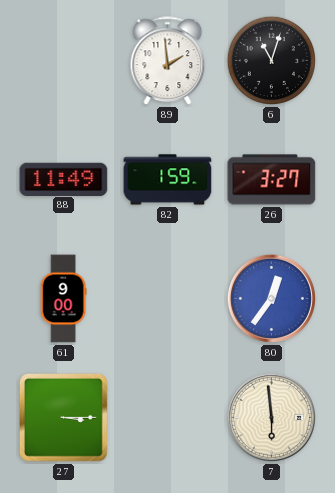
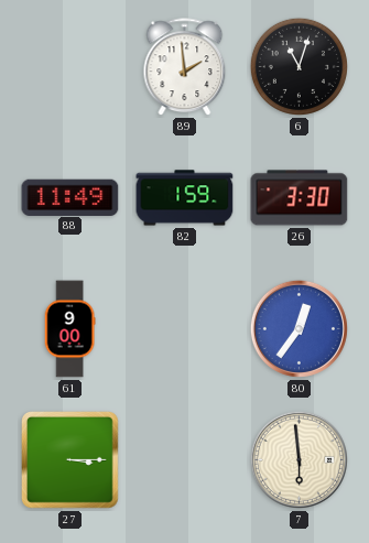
26: 3:27 -> 3:30 (300, 198)
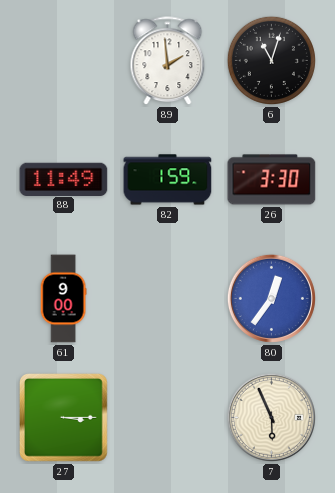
7: 5:59 -> 5:56 (271, 417)
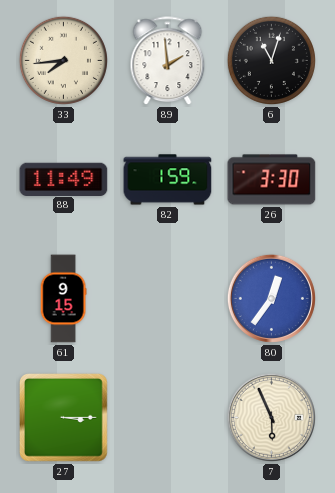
33: none -> 7:44 (63, 60)
61: 9:00 -> 9:15 (63, 299)
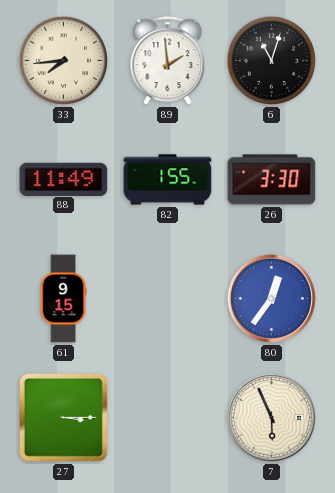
82: 1:59 -> 1:55 (168, 180)
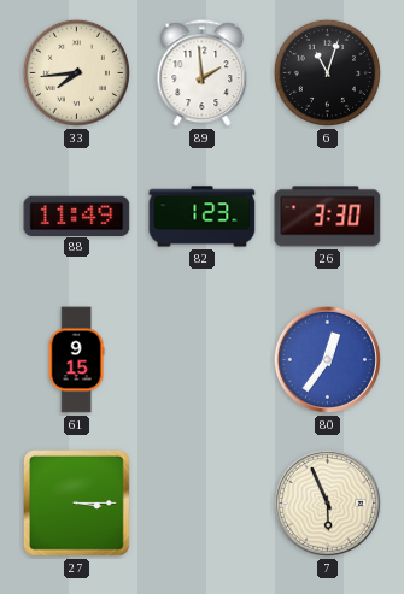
82: 1:55 -> 1:23 (203, 217)
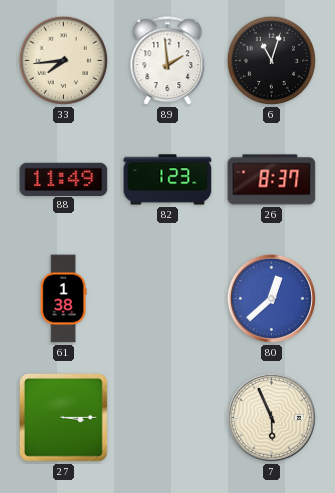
26: 3:30 -> 8:37 (272, 180)
61: 9:15 -> 1:38 (63, 299)
80: 12:36 -> 12:38 (271, 298)
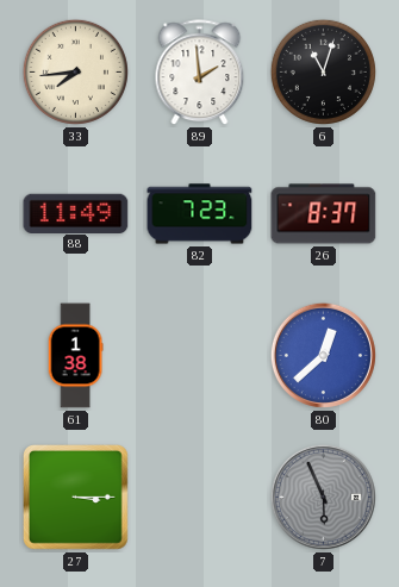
82: 1:23 -> 7:23 (200, 214)
7 dial: cream -> grey (323, 497)
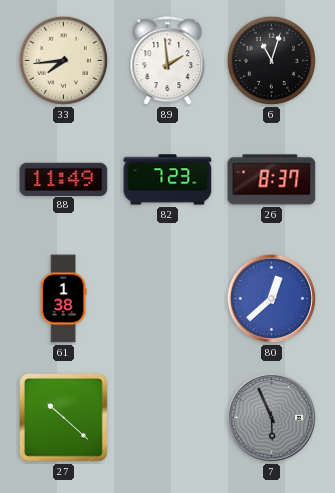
27: 3:15 -> 10:22 (64, 418)
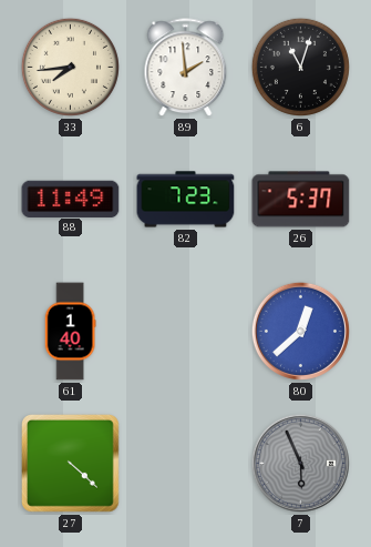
26: 8:37 -> 5:37 (301, 200)
61: 1:38 -> 1:40 (70, 332)
27: 10:22 -> 4:22 (71, 464)
